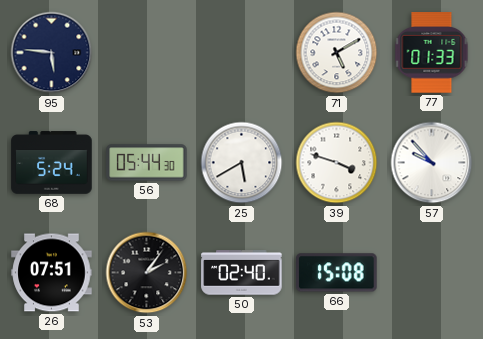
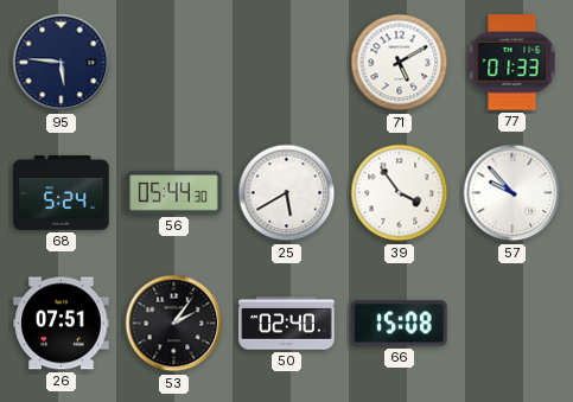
39: 3:48 -> 3:54 (400, 193)
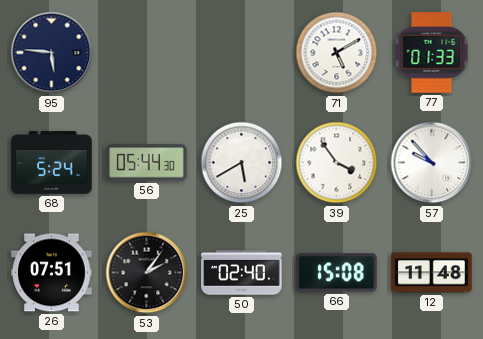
12: none -> 11:48 (432, 273)
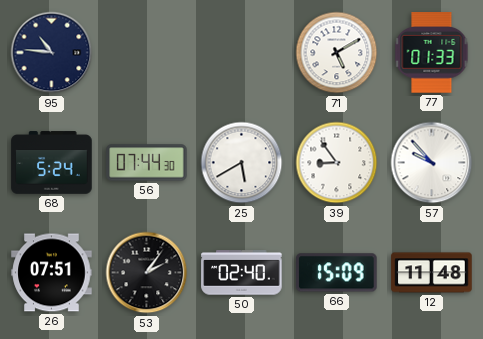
95: 5:46 -> 10:46 (52, 53)
56: 05:44 -> 07:44 (147, 163)
39: 3:54 -> 8:54 (337, 163)
66: 15:08 -> 15:09 (337, 273)
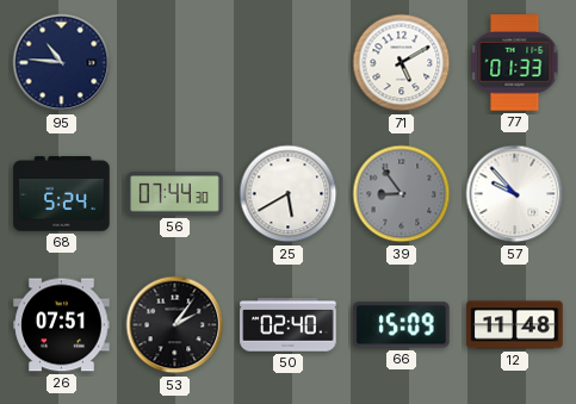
39 dial: white -> grey (402, 194)
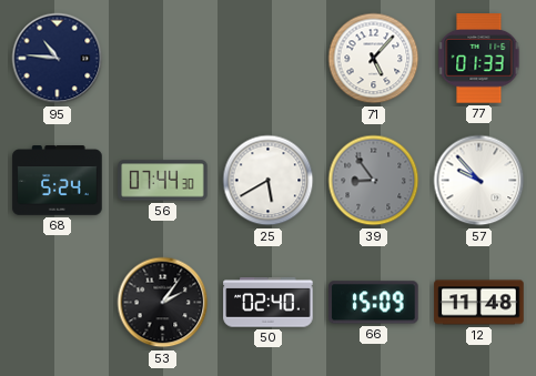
71: 5:10 -> 5:07 (374, 59)
26: 07:51 -> none (62, 325)
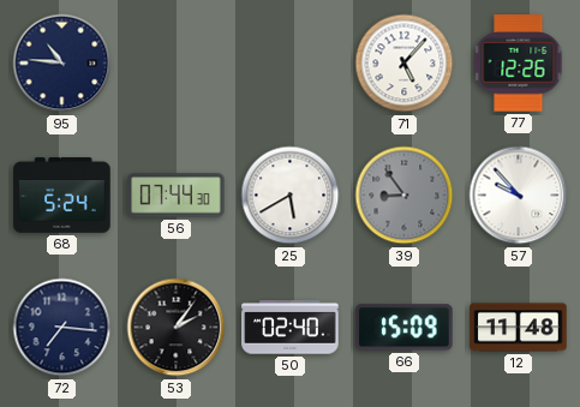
77: 01:33 -> 12:26 (519, 64)
72: none -> 7:16 (62, 328)
